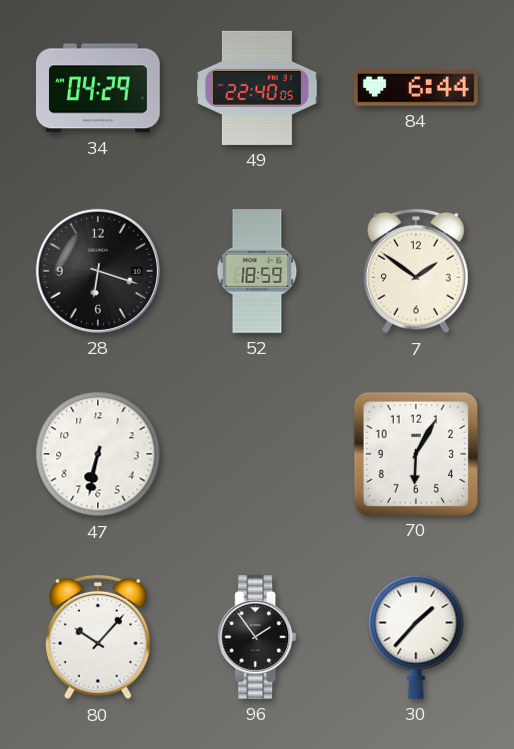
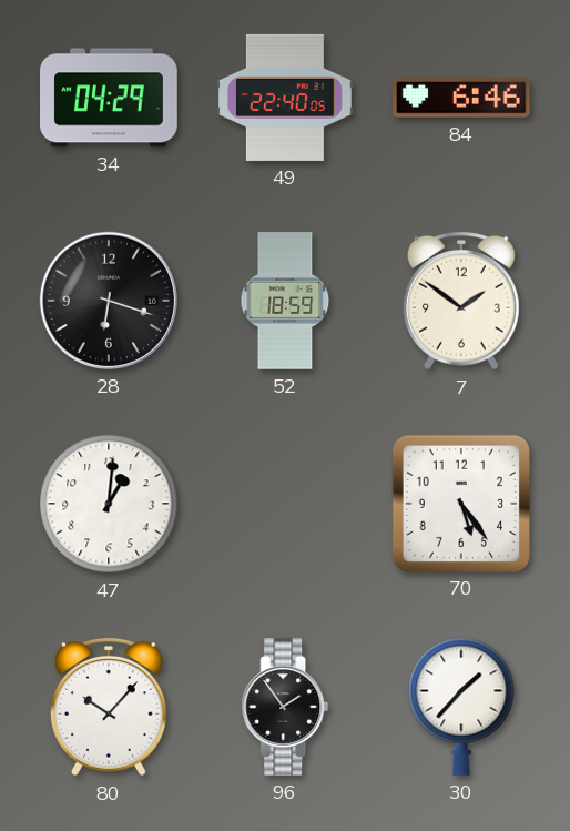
84: 6:44 -> 6:46 (462, 98)
47: 6:32 -> 1:01 (109, 504)
70: 6:05 -> 5:24 (460, 503)
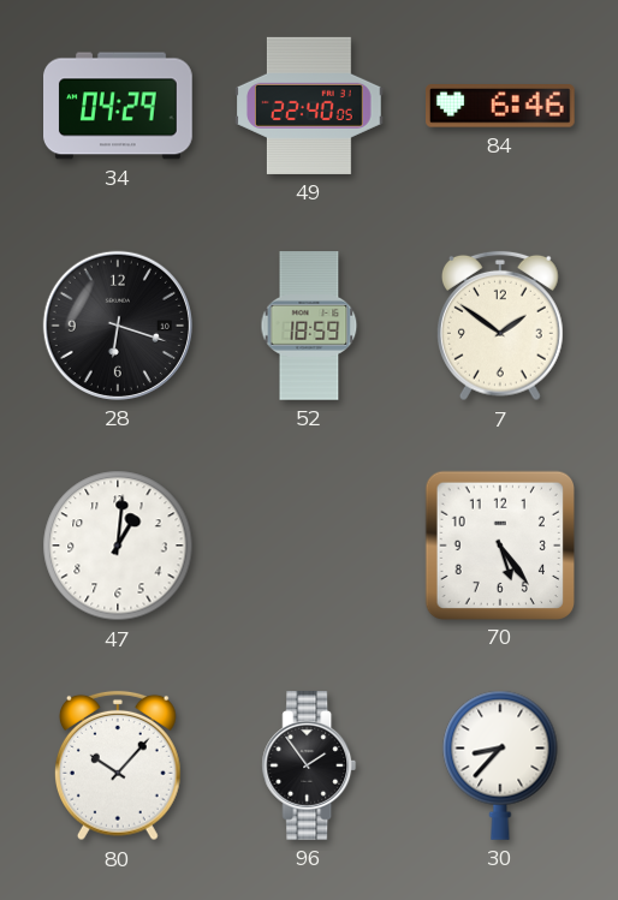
30: 1:37 -> 8:37 (500, 765)
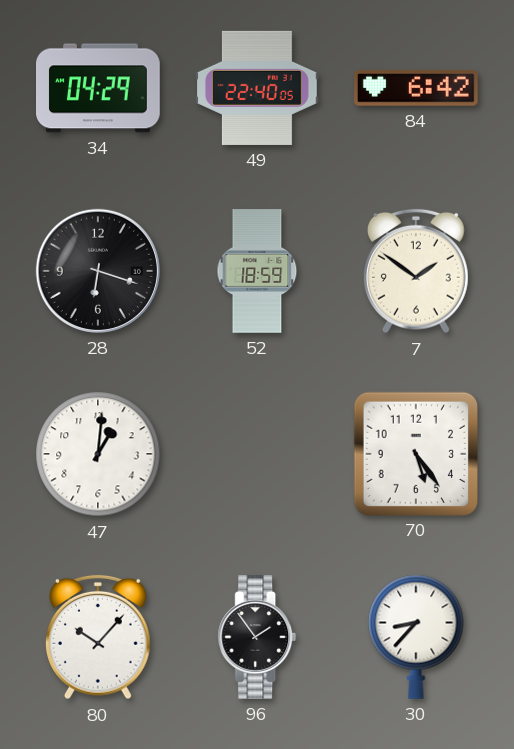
84: 6:46 -> 6:42 (417, 88)
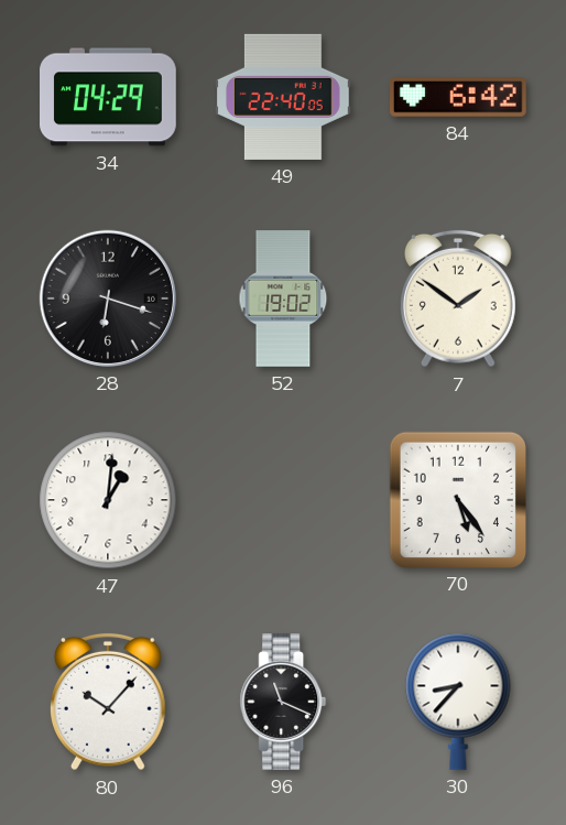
52: 18:59 -> 19:02 (283, 298)
96: 1:54 -> 11:19 (283, 703)
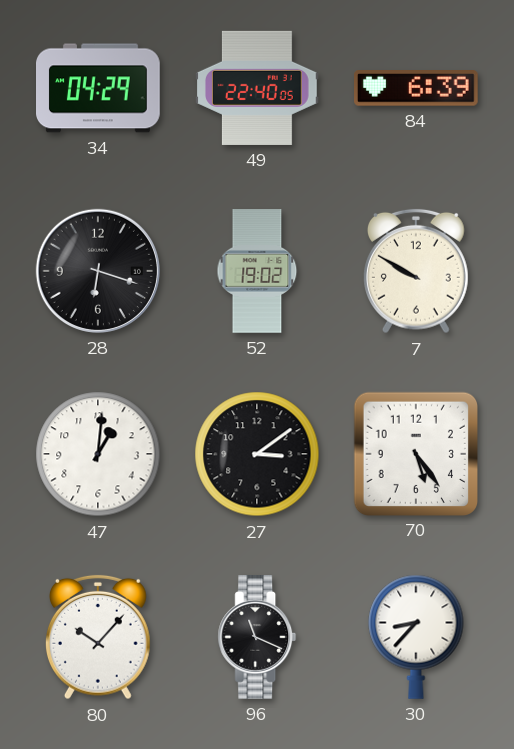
84: 6:42 -> 6:39 (417, 88)
7: 1:51 -> 9:50 (416, 271)
27: none -> 3:09 (257, 454)
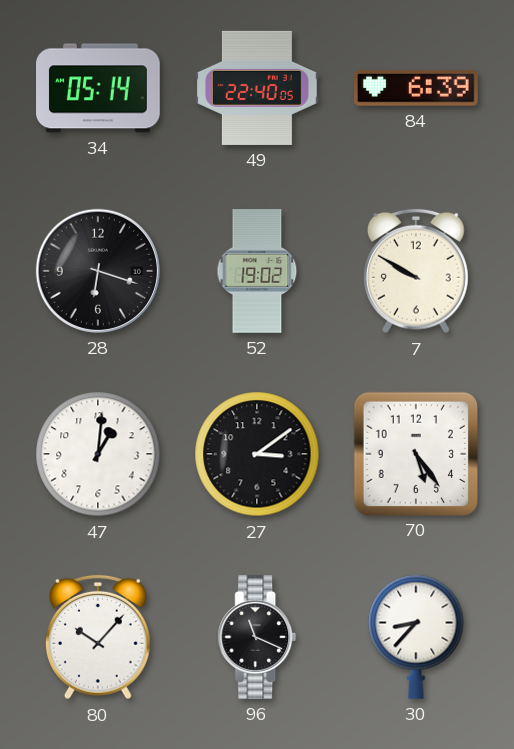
34: 04:29 -> 05:14 (99, 88)
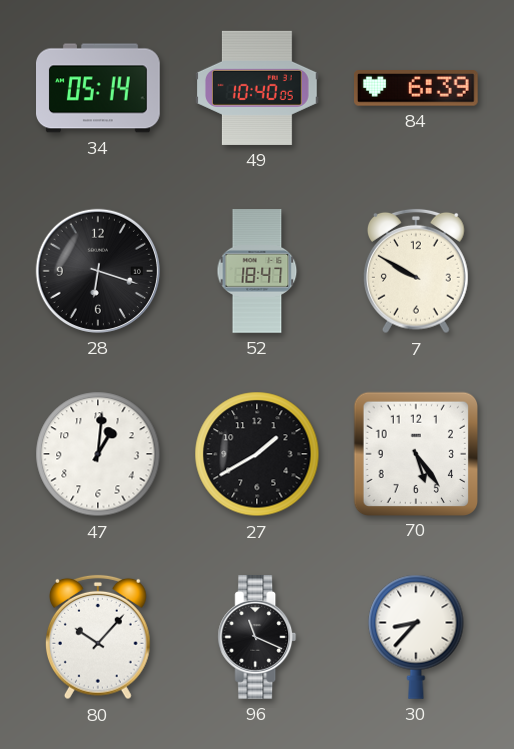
49: 22:40 -> 10:40 (258, 88)
52: 19:02 -> 18:47 (257, 271)
27: 3:09 -> 1:40 (257, 454)
